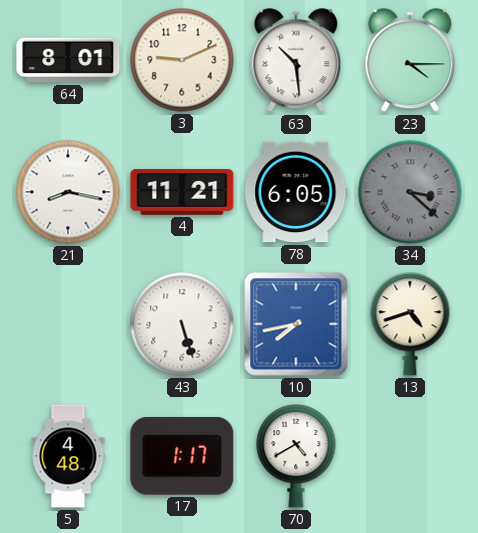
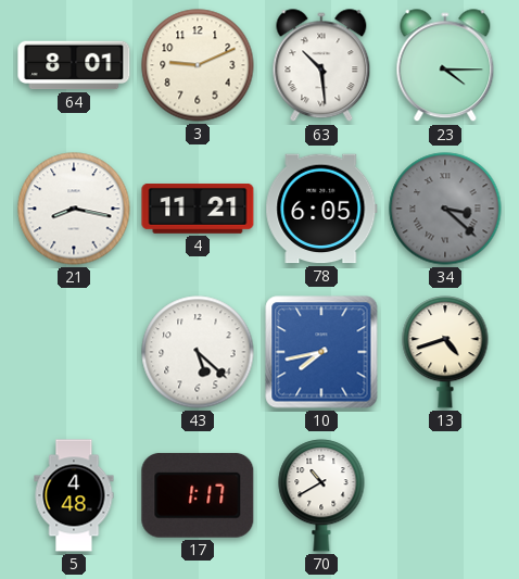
43: 5:27 -> 5:22 (198, 352)
70: 4:40 -> 10:40 (321, 495)
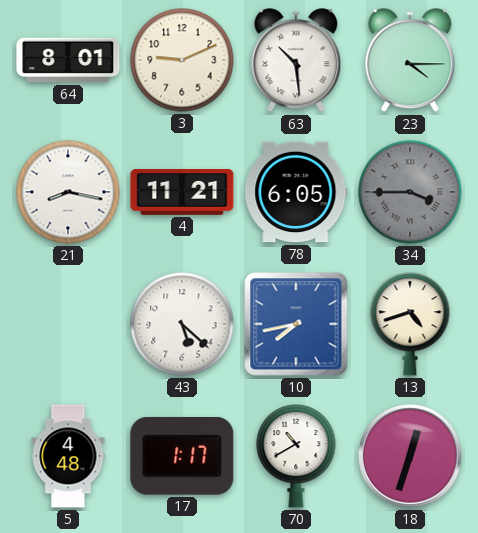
34: 3:22 -> 3:45 (410, 192)
18: none -> 12:33 (410, 456)
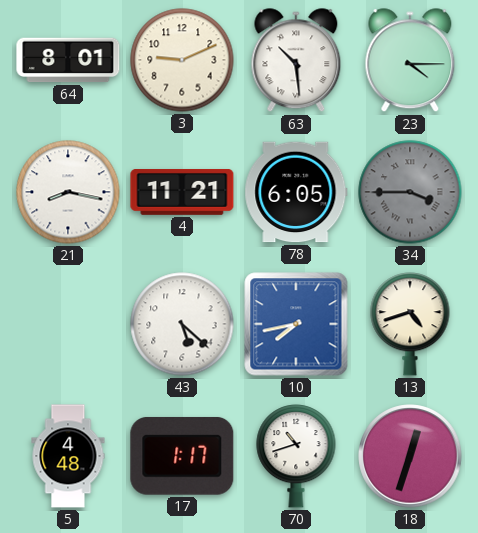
70: 10:40 -> 10:42 (296, 456)
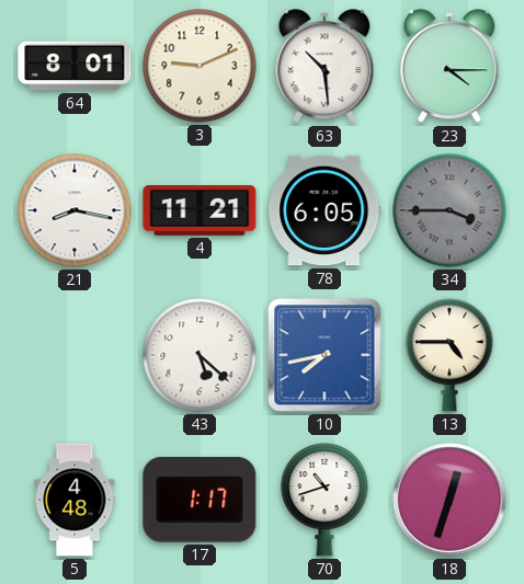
13: 4:42 -> 4:45 (449, 355)
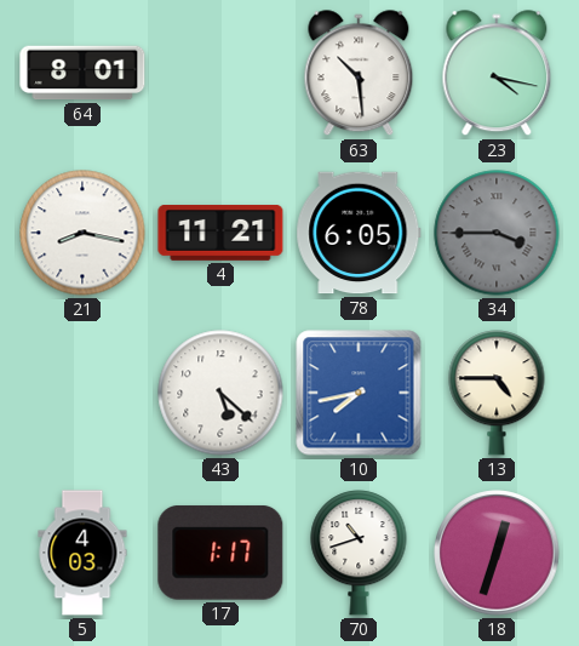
3: 9:11 -> none (200, 66)
23: 4:15 -> 4:17 (497, 74)
5: 4:48 -> 4:03 (82, 553)
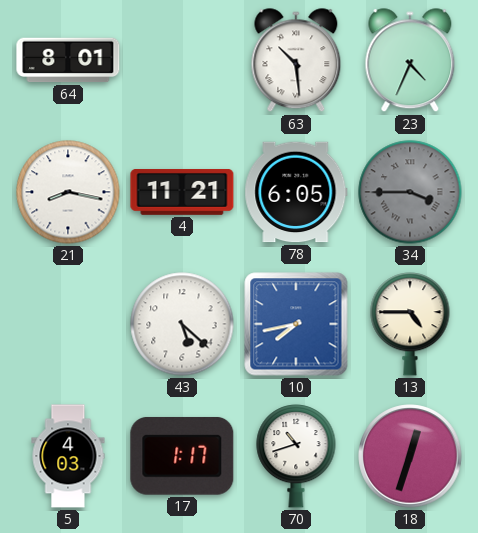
23: 4:17 -> 4:34 (410, 61)
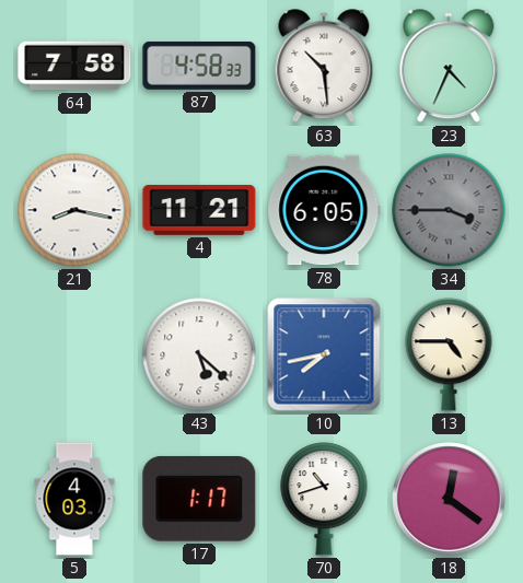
64: 8:01 -> 7:58 (74, 66)
87: none -> 4:58 (199, 66)
18: 12:33 -> 12:21 (449, 499)
